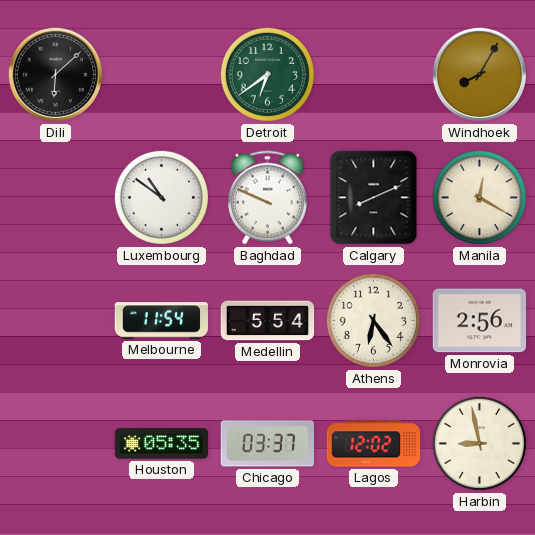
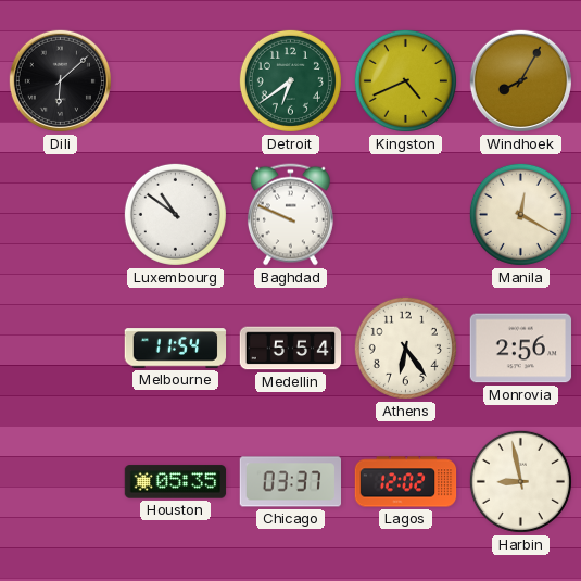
Kingston: none -> 4:41 (405, 80)
Calgary: 8:11 -> none (374, 198)
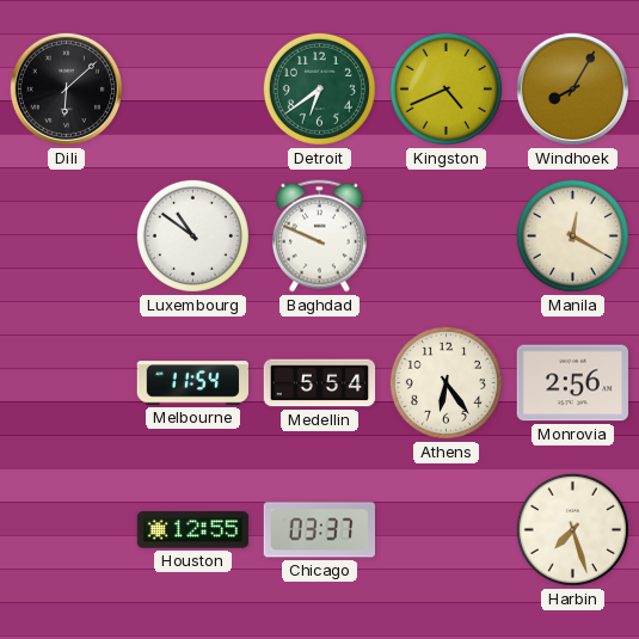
Houston: 05:35 -> 12:55 (193, 530)
Lagos: 12:02 -> none (406, 482)
Harbin: 8:58 -> 7:27 (572, 529)
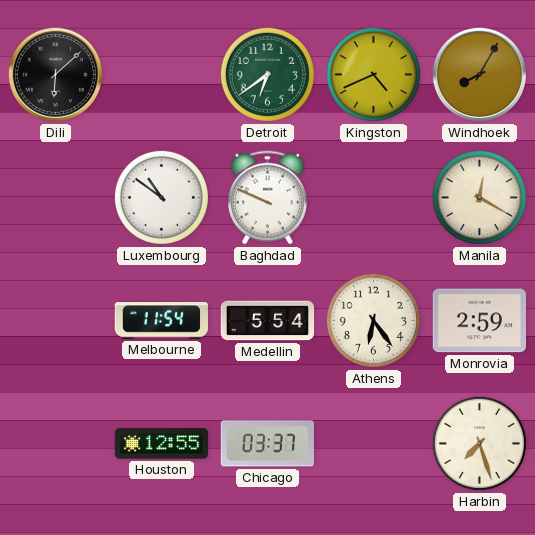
Monrovia: 2:56 -> 2:59 (480, 321)
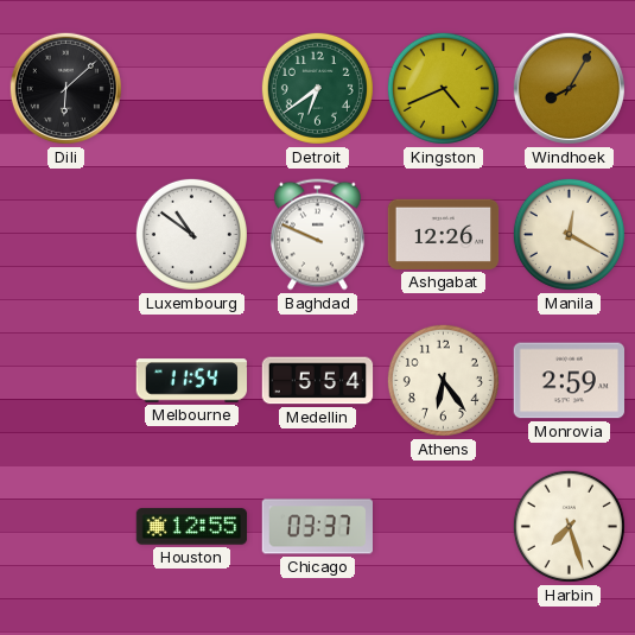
Ashgabat: none -> 12:26 (444, 234)
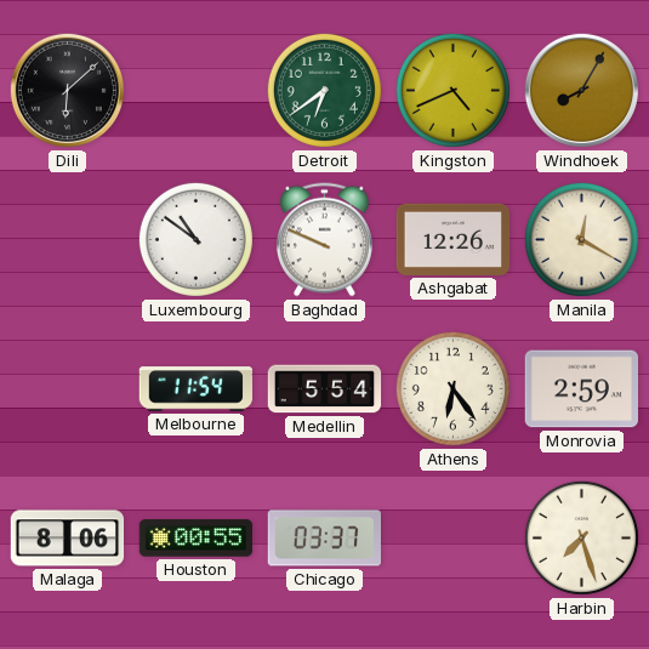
Malaga: none -> 8:06 (68, 539)
Houston: 12:55 -> 00:55 (197, 539)
